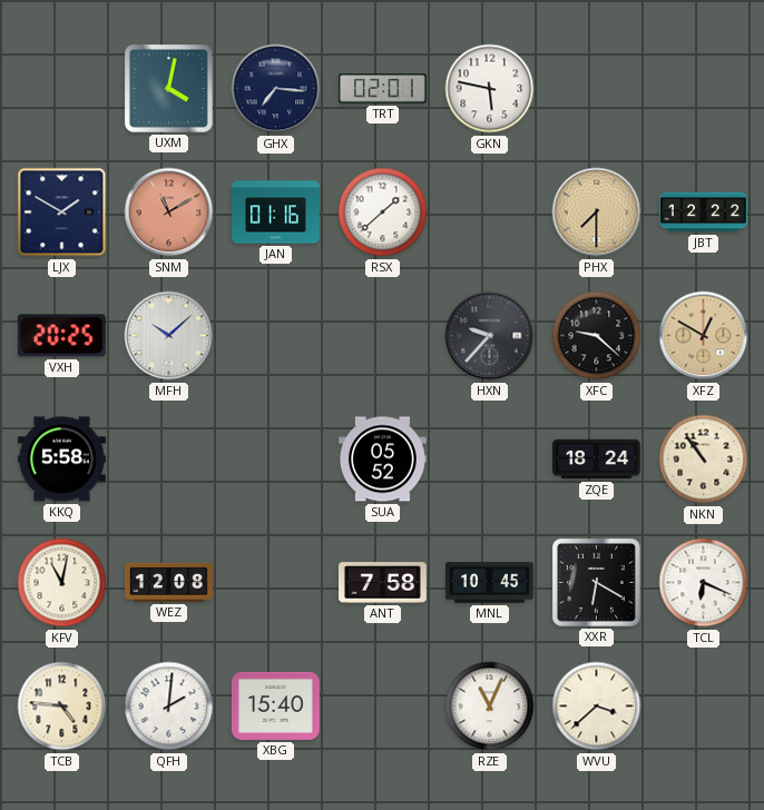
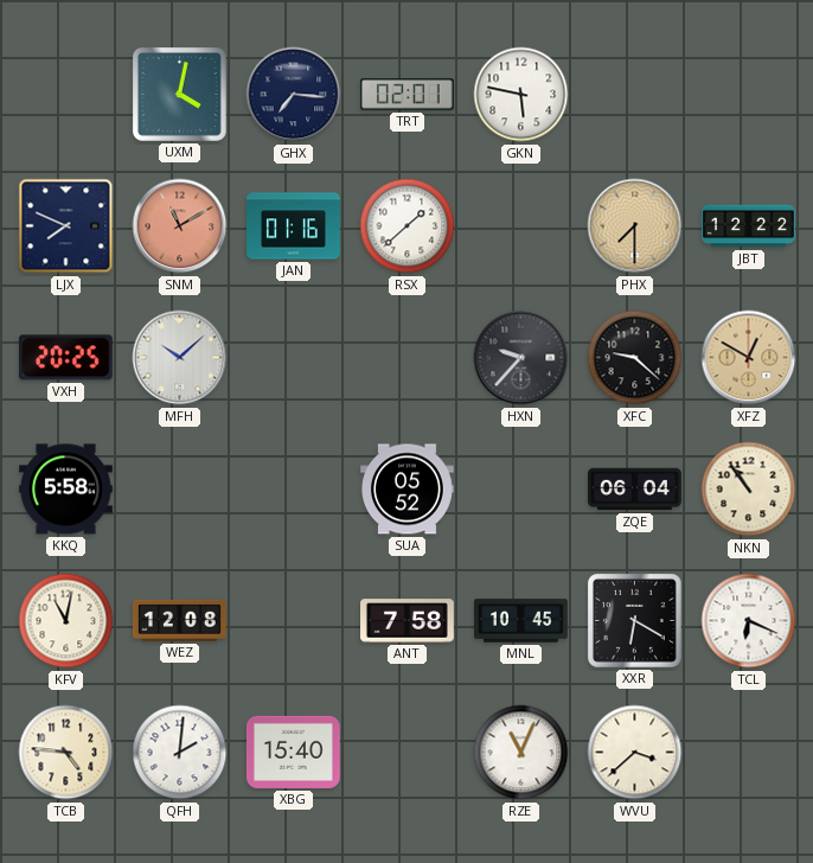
LJX: 1:50 -> 7:49 (66, 226)
ZQE: 18:24 -> 06:04 (635, 490)
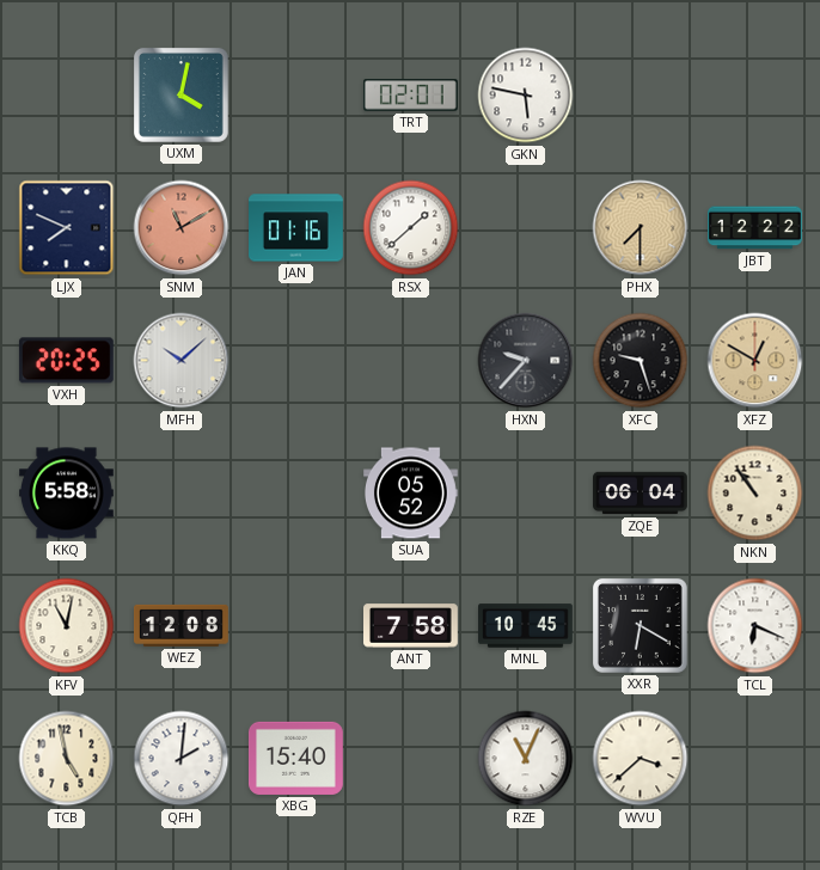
GHX: 7:16 -> none (294, 95)
XFC: 9:22 -> 9:27 (641, 361)
TCB: 4:46 -> 4:58 (67, 759)
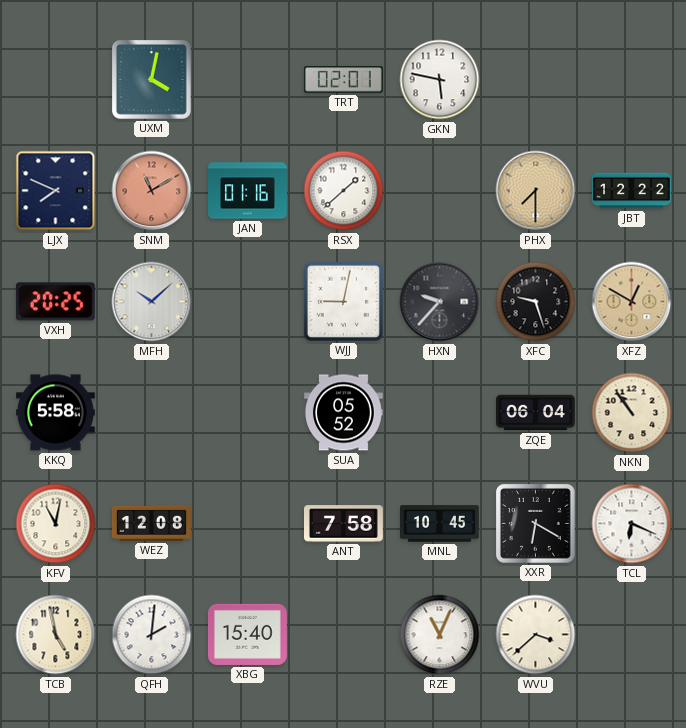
WJJ: none -> 9:02 (343, 301)
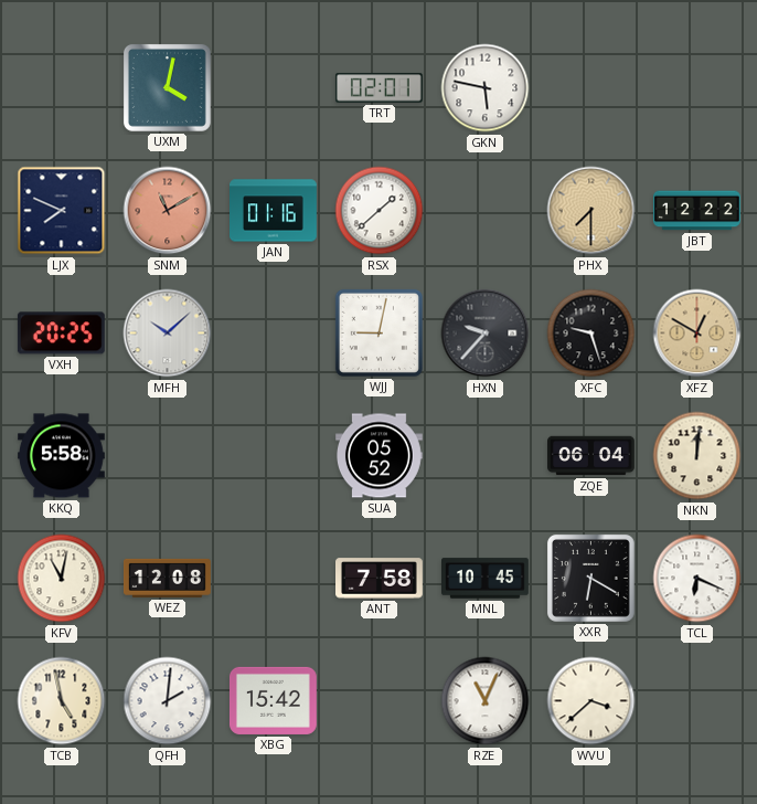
NKN: 10:54 -> 12:01 (697, 456)
XBG: 15:40 -> 15:42 (273, 700)
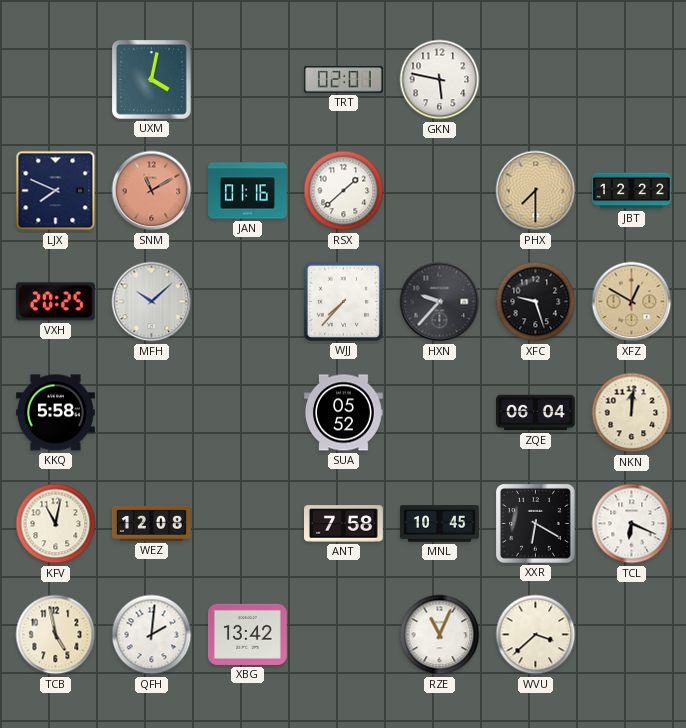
WJJ: 9:02 -> 7:37 (343, 301)
XBG: 15:42 -> 13:42 (247, 634)
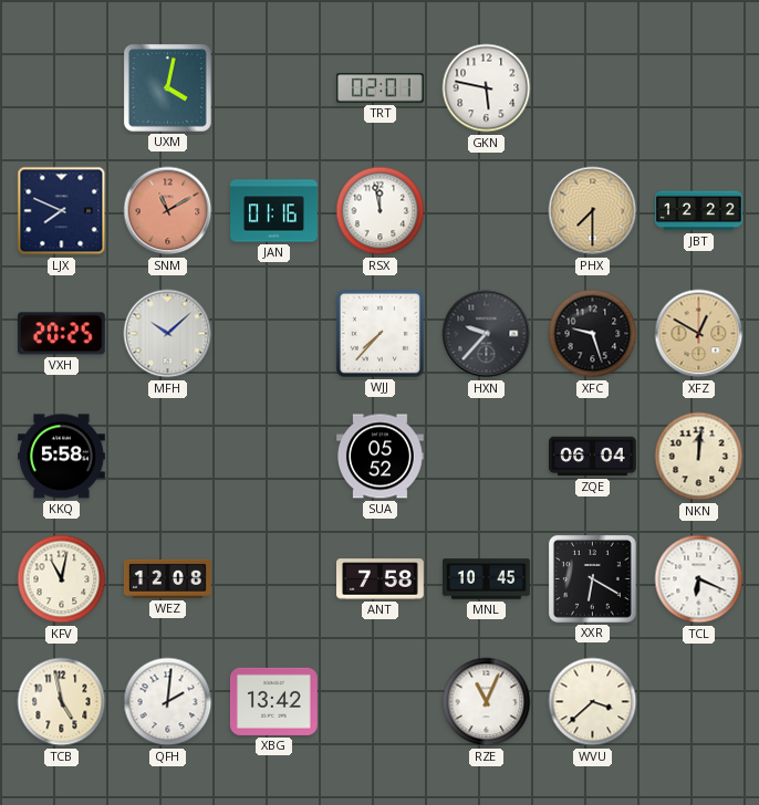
RSX: 1:38 -> 11:58 (381, 211)
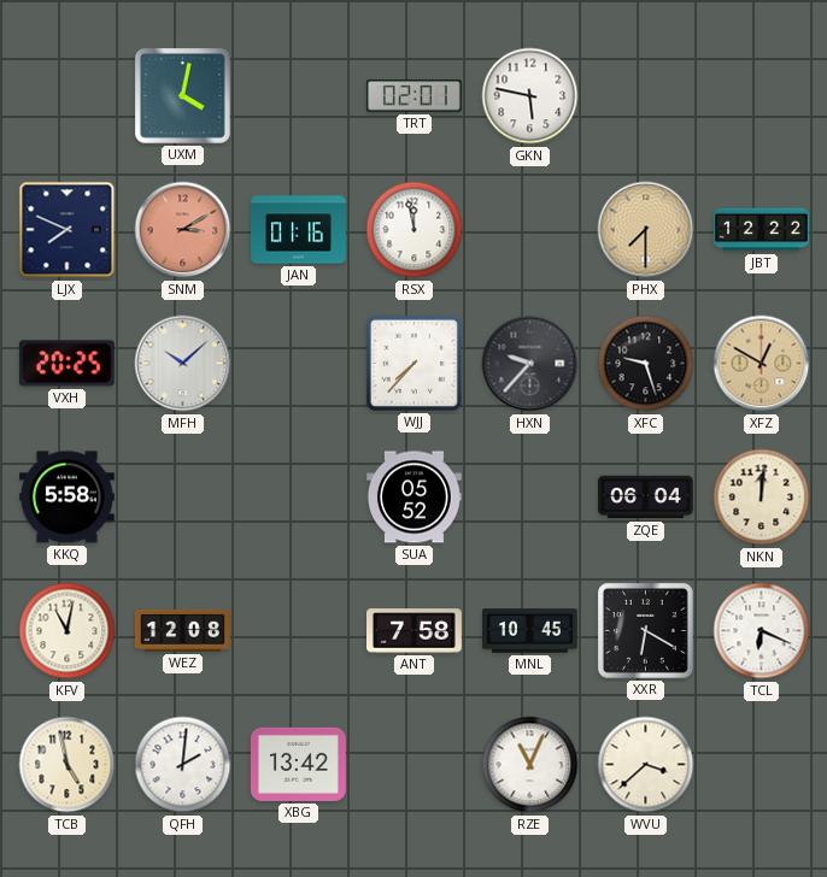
SNM: 11:10 -> 3:10 (183, 230)
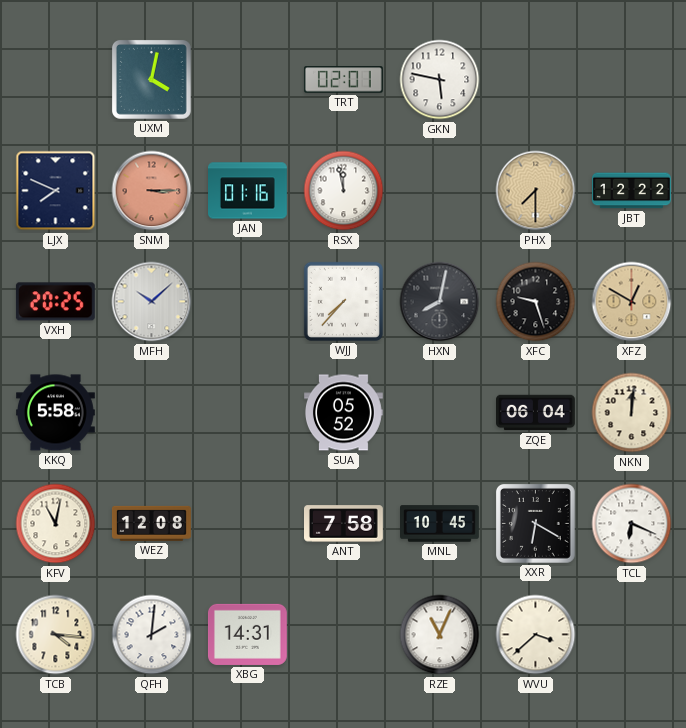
SNM: 3:10 -> 3:15 (152, 191)
HXN: 9:37 -> 8:02 (440, 302)
TCB: 4:58 -> 4:16 (56, 635)
XBG: 13:42 -> 14:31 (247, 634)
